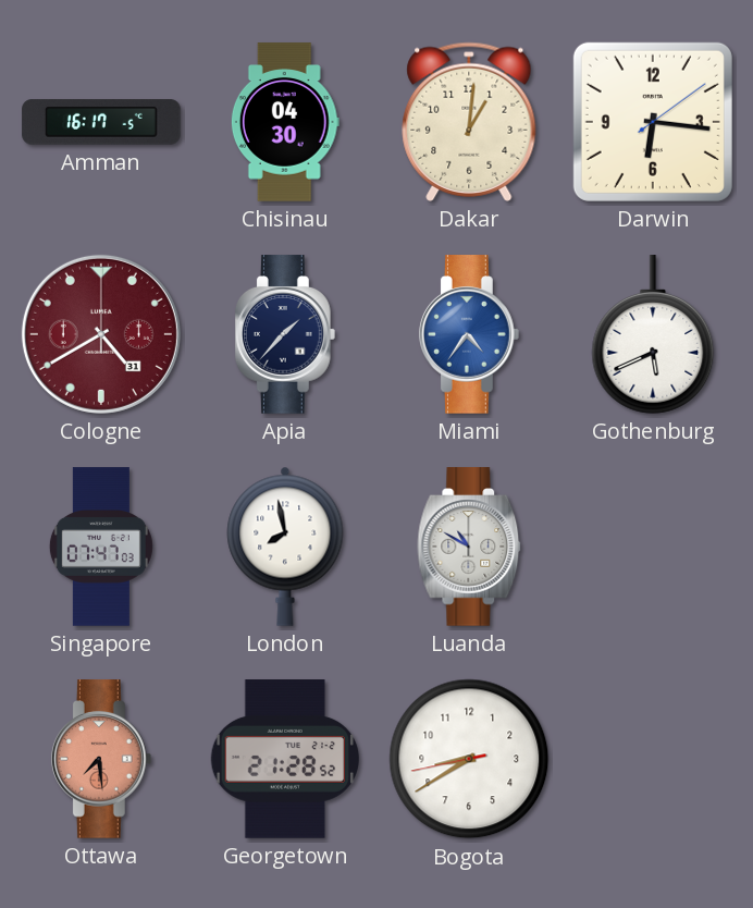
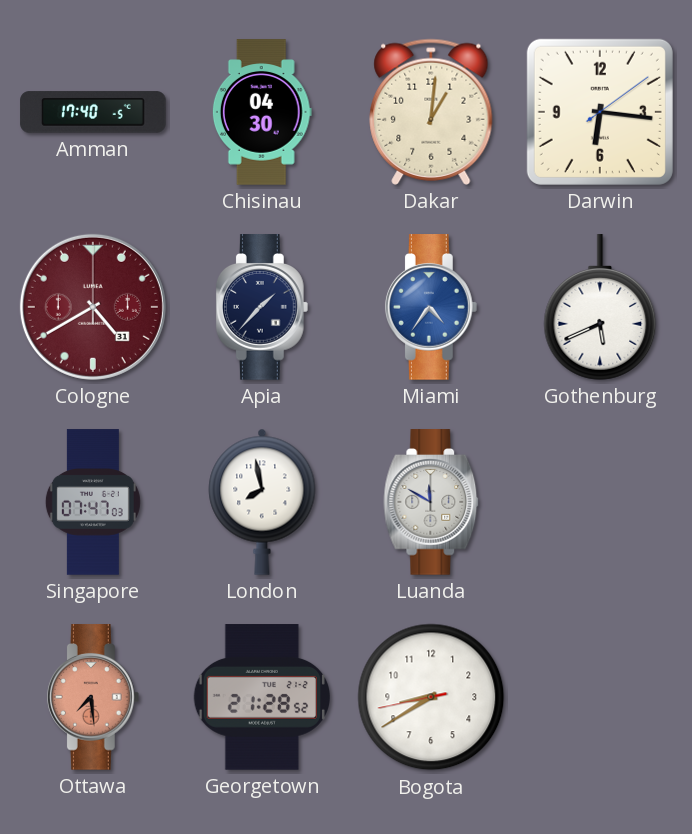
Amman: 16:17 -> 17:40 (93, 112)
Luanda: 10:50 -> 11:50 (431, 502)
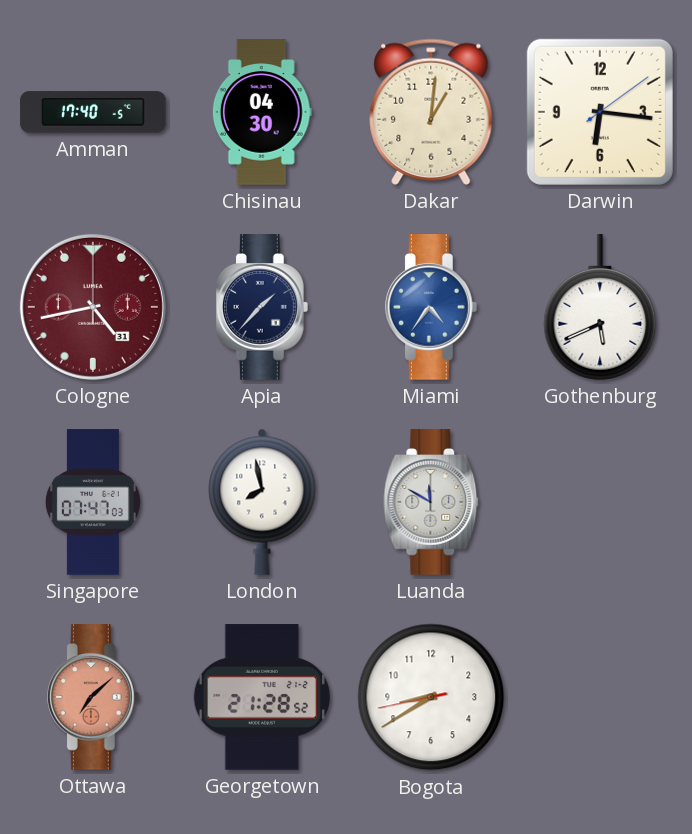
Cologne: 4:40 -> 4:43 (93, 307)
Ottawa: 7:29 -> 7:08 (93, 697)
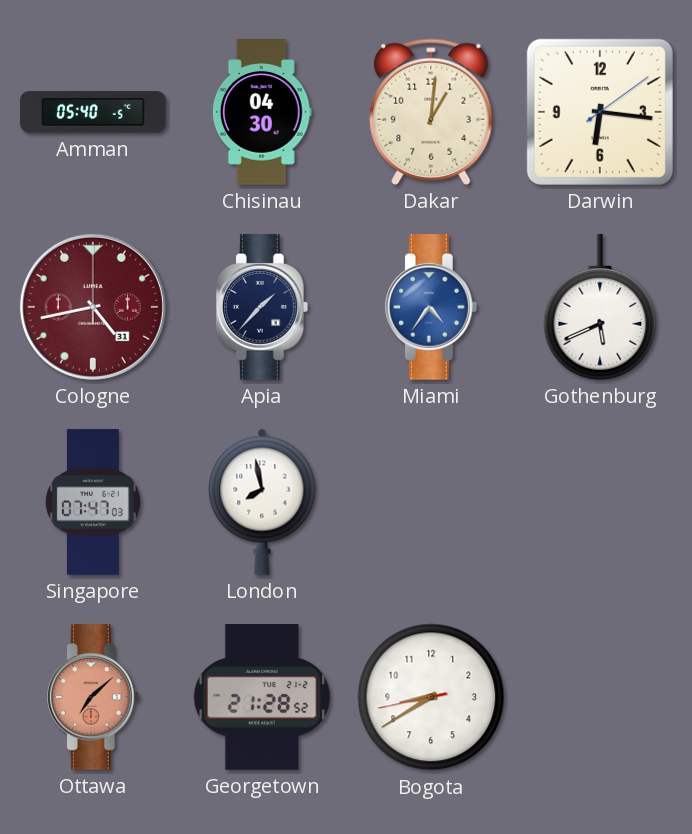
Amman: 17:40 -> 05:40 (93, 112)
Luanda: 11:50 -> none (431, 502)
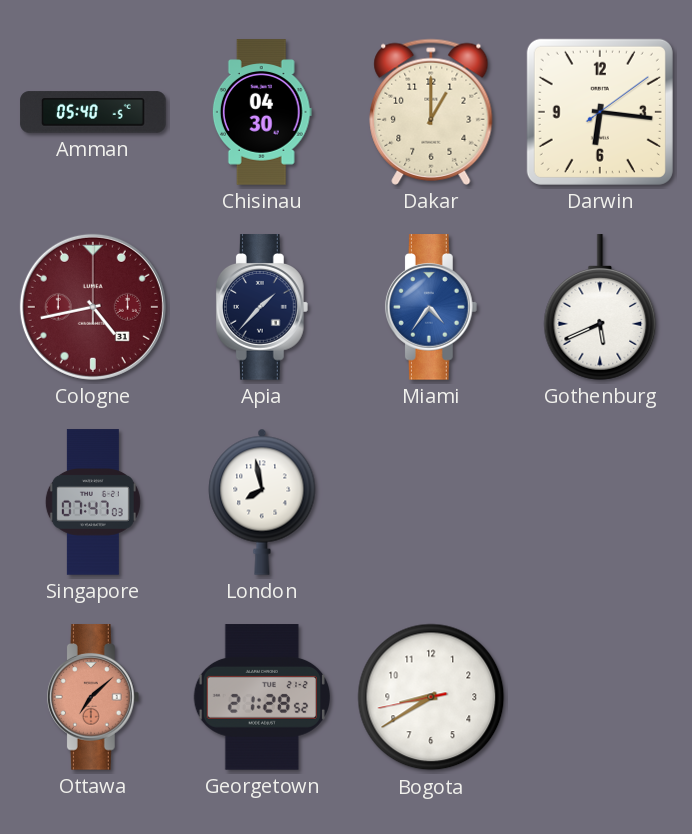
Dakar: 1:01 -> 1:00 (431, 112)
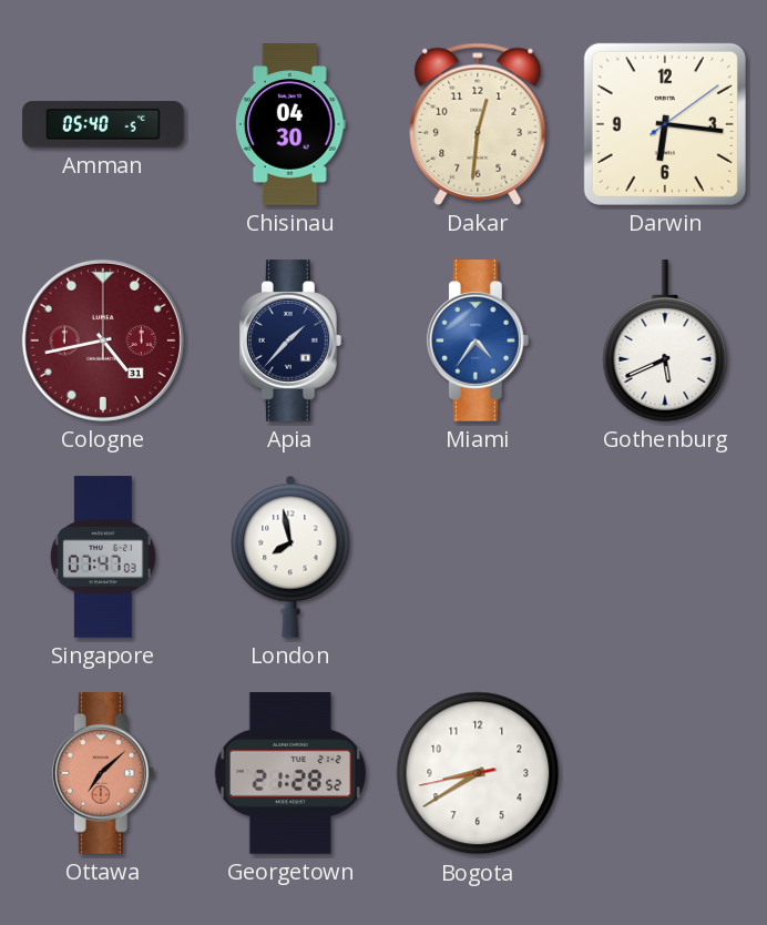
Dakar: 1:00 -> 12:31 (478, 124)
